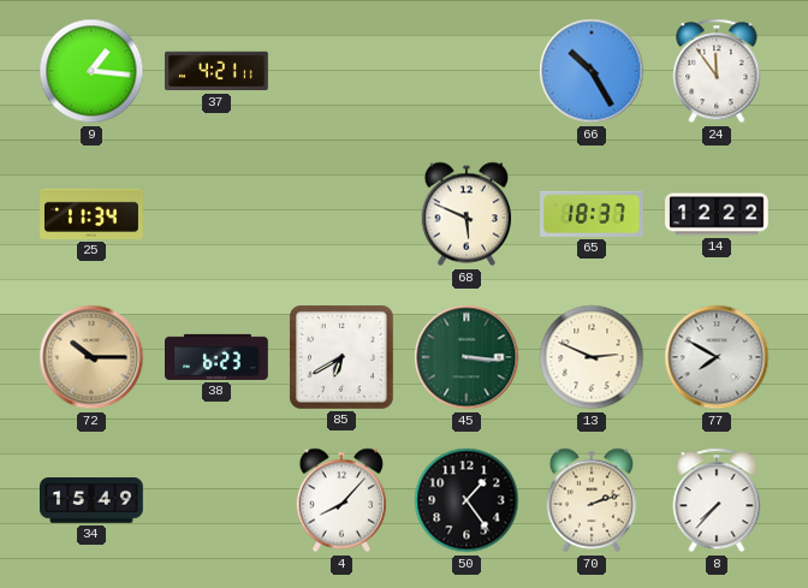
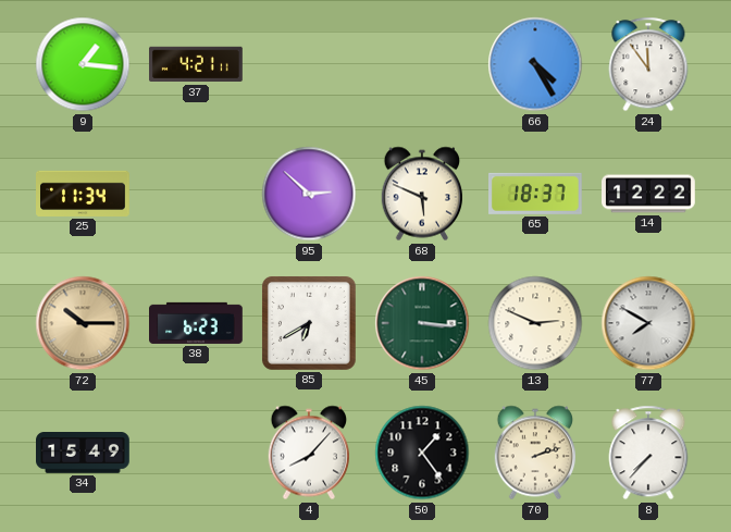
66: 10:25 -> 4:25 (535, 64)
95: none -> 2:52 (309, 194)
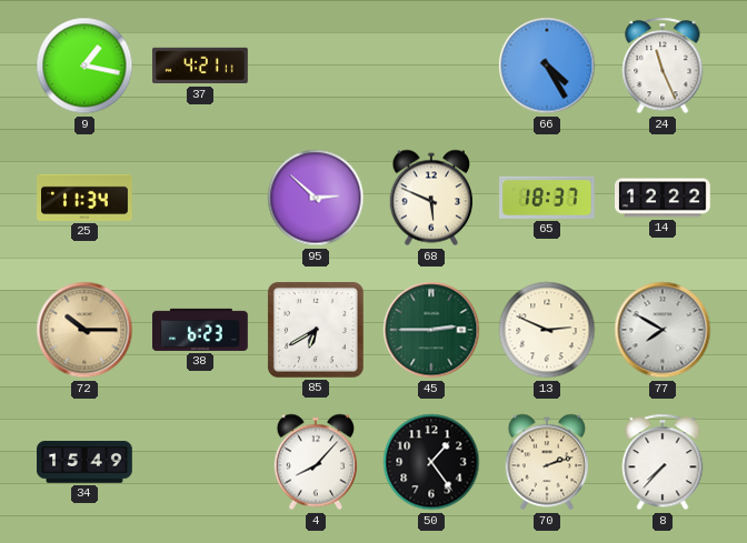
9: 1:16 -> 1:17 (84, 66)
24: 11:54 -> 11:26 (663, 66)
45: 3:16 -> 2:45 (431, 330)
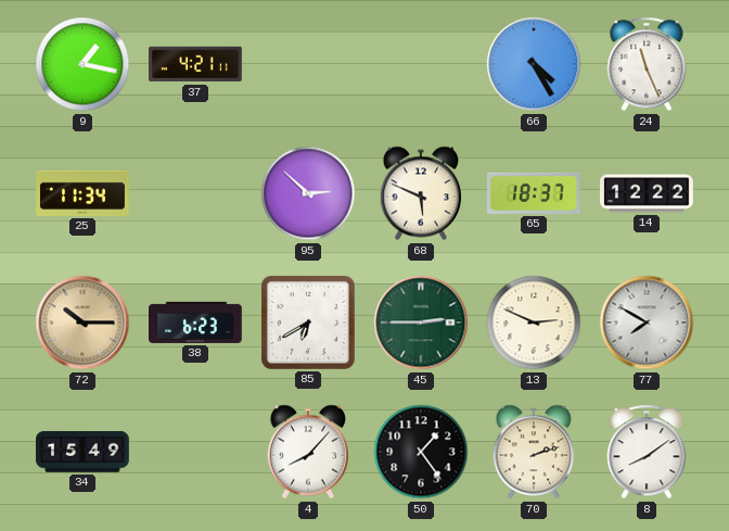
8: 7:37 -> 8:09 (647, 452)
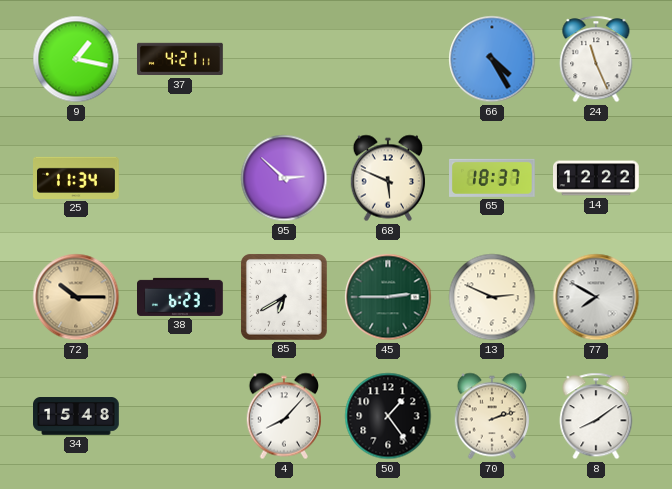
34: 15:49 -> 15:48 (76, 416)
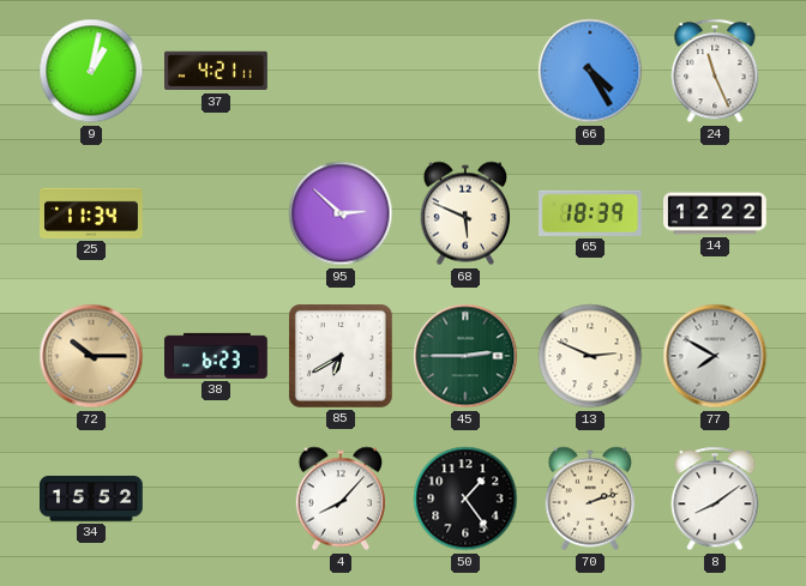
9: 1:17 -> 1:02 (91, 71)
65: 18:37 -> 18:39 (591, 213)
34: 15:48 -> 15:52 (91, 499)
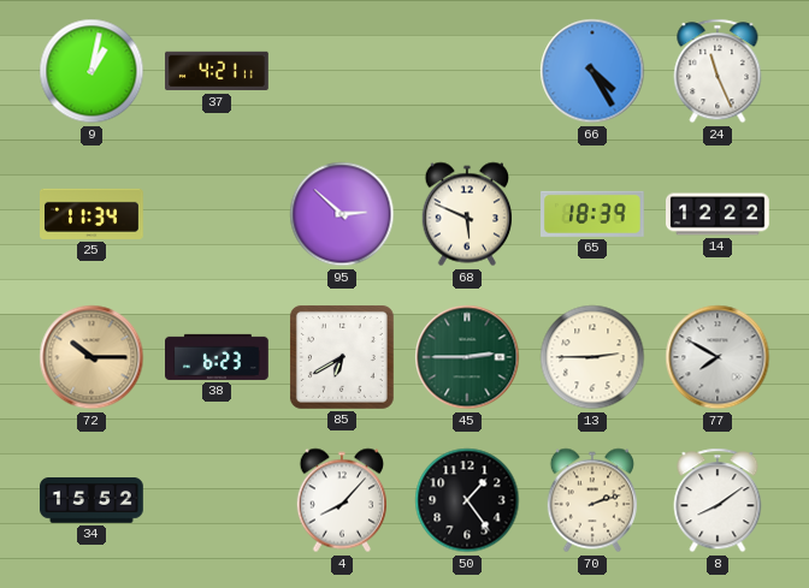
13: 2:49 -> 2:45 (592, 357)
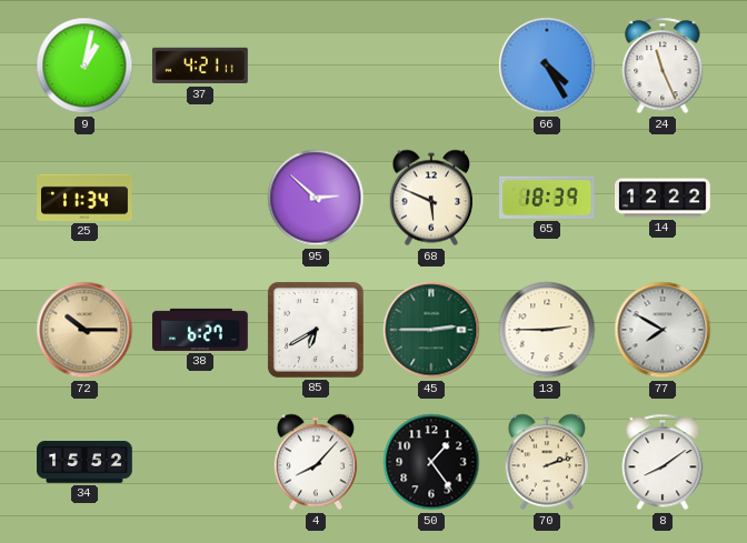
38: 6:23 -> 6:27 (201, 330)
